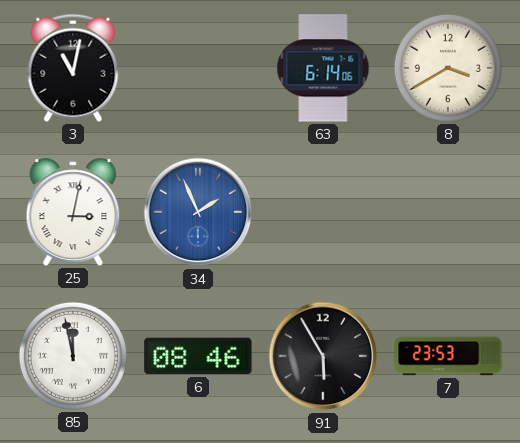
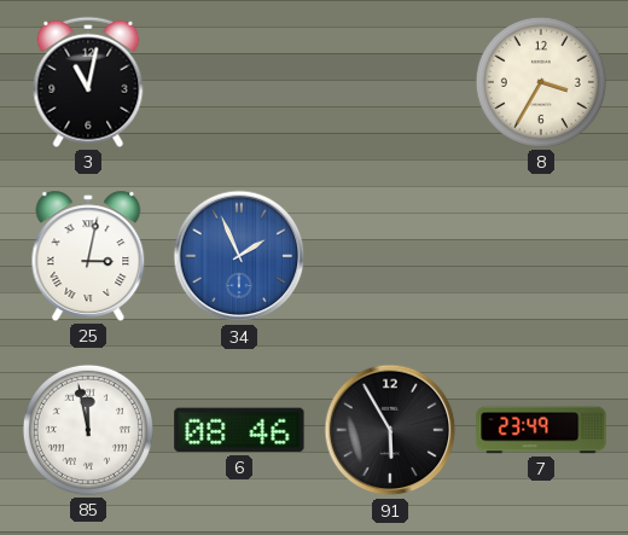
63: 6:14 -> none (323, 68)
8: 3:40 -> 3:35 (541, 82)
7: 23:53 -> 23:49 (541, 430)
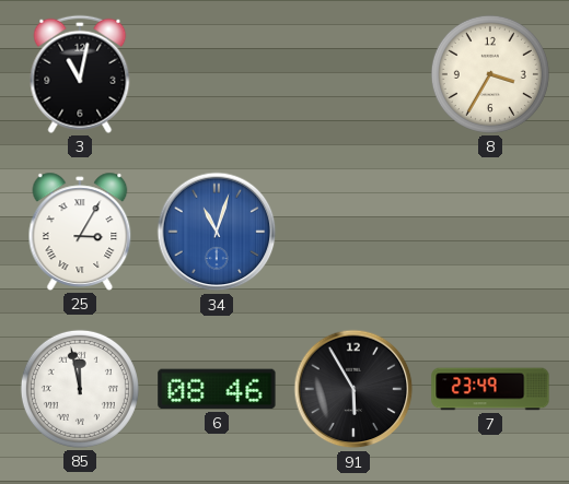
25: 3:02 -> 3:05 (80, 232)
34: 1:56 -> 11:03 (217, 232)
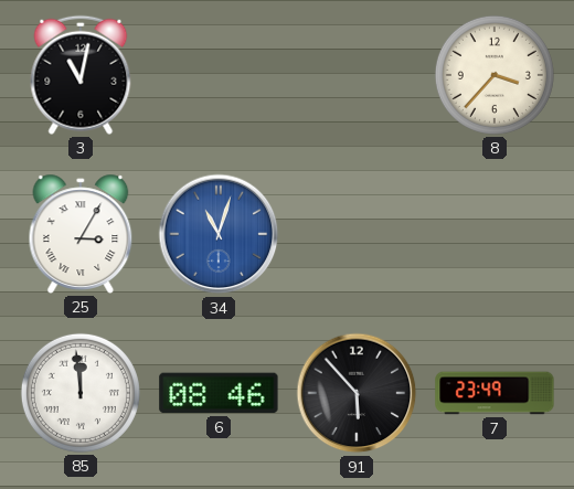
8: 3:35 -> 3:37 (495, 75)
85: 11:58 -> 11:59 (81, 393)
91: 5:55 -> 5:53 (357, 393)
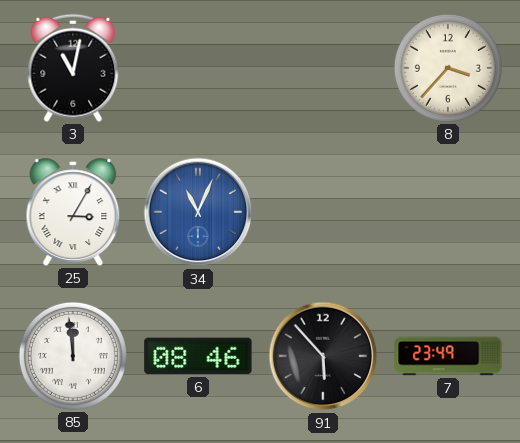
34: 11:03 -> 11:04 (198, 212)
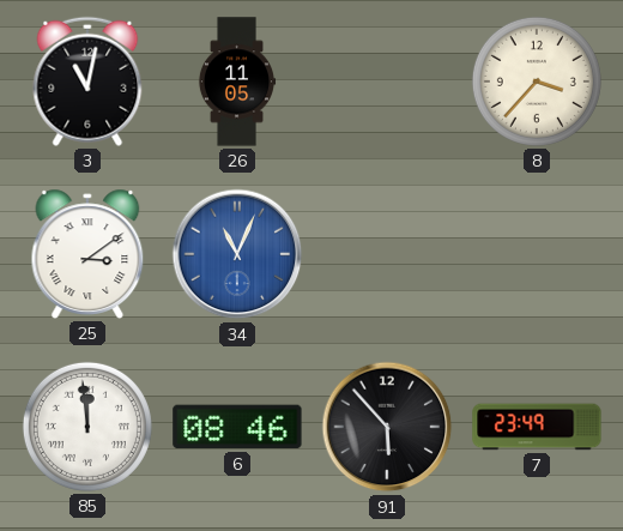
26: none -> 11:05 (237, 82)
25: 3:05 -> 3:09 (87, 254)
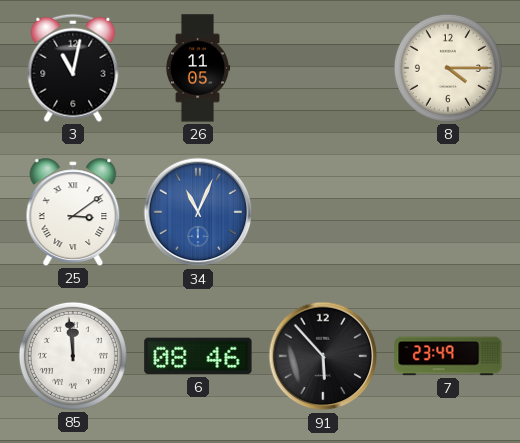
8: 3:37 -> 4:15 (448, 68)
